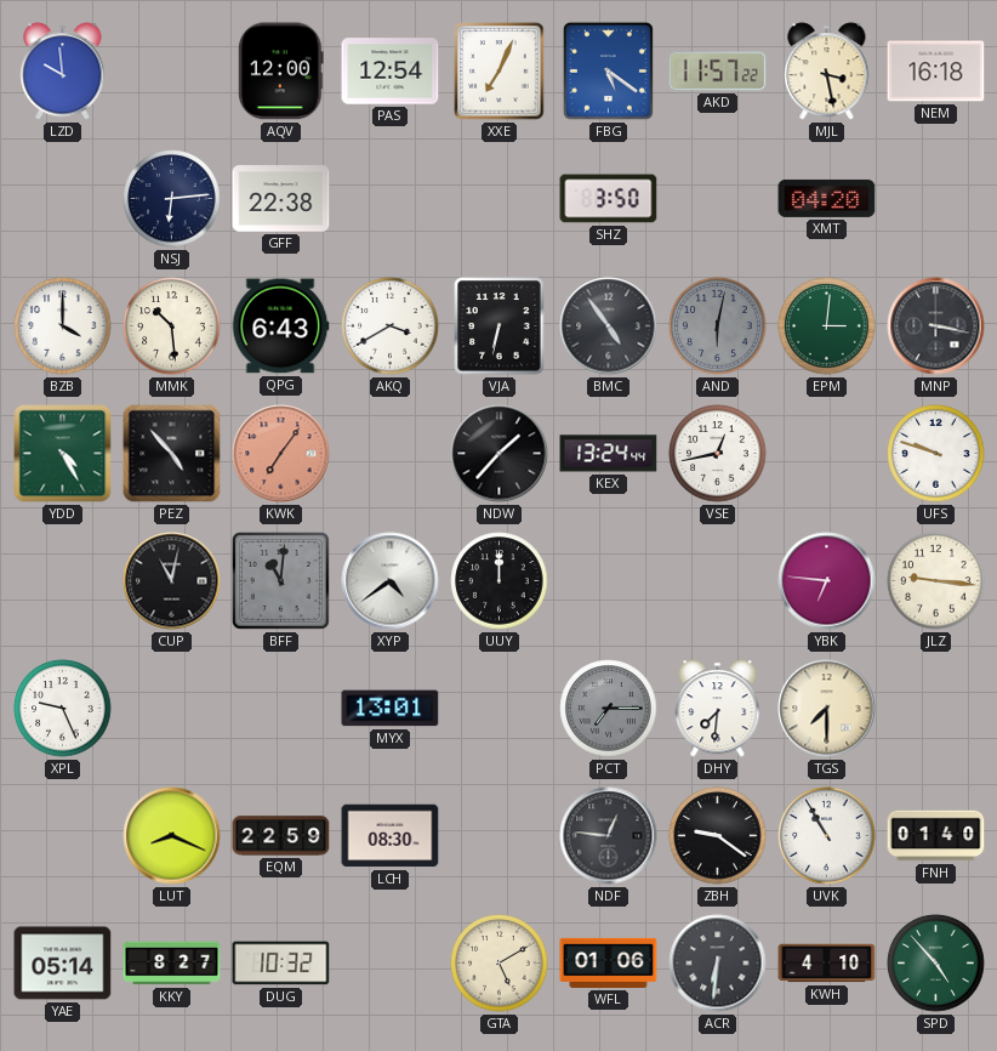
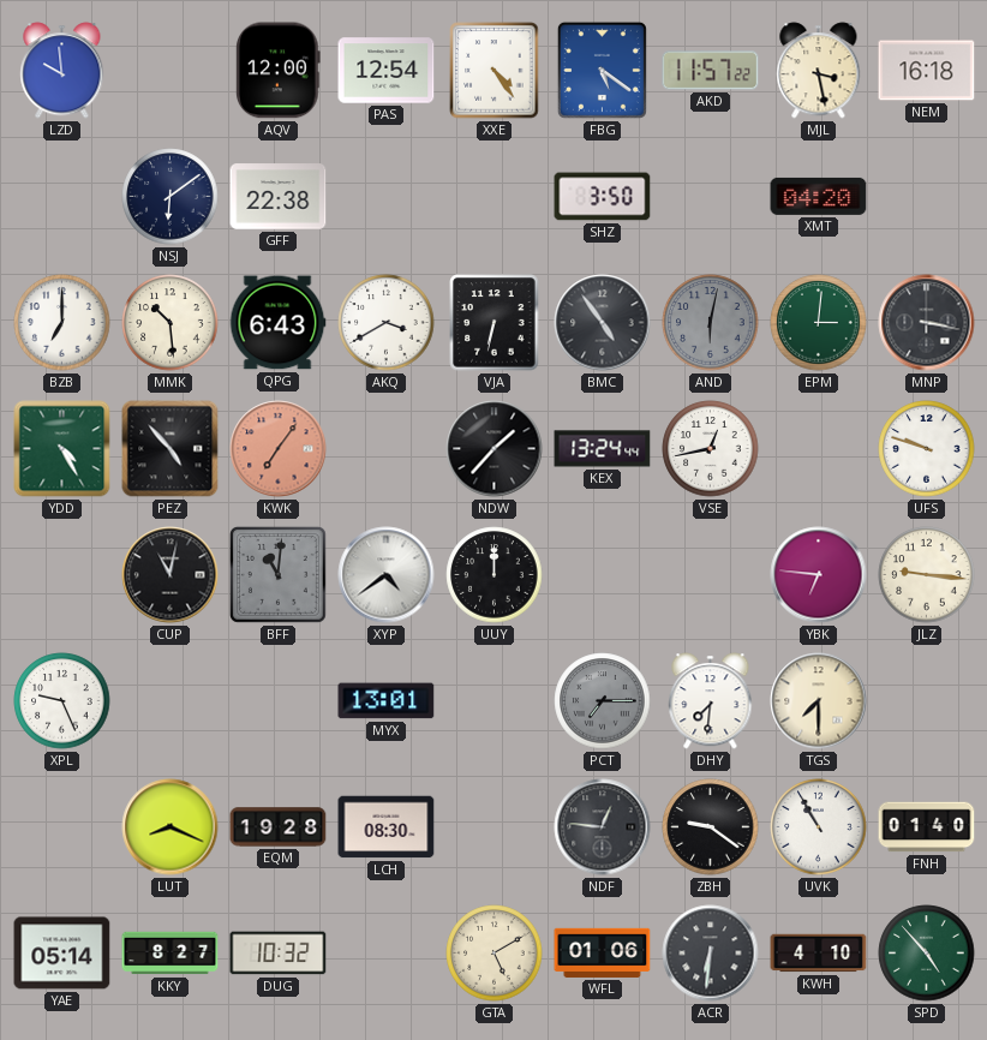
XXE: 7:04 -> 4:24 (495, 71)
NSJ: 6:14 -> 6:09 (171, 197)
BZB: 4:00 -> 7:00 (62, 323)
EQM: 22:59 -> 19:28 (279, 827)
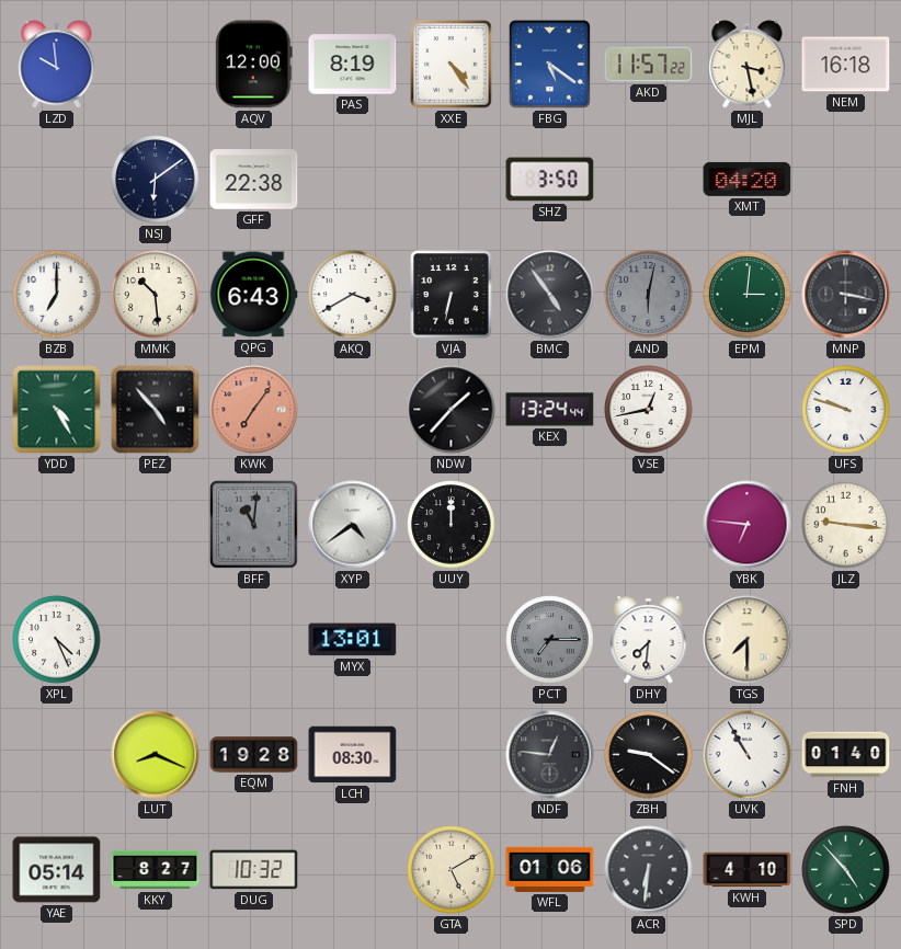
PAS: 12:54 -> 8:19 (353, 65)
CUP: 11:02 -> none (171, 575)
XPL: 9:26 -> 4:26 (57, 640)
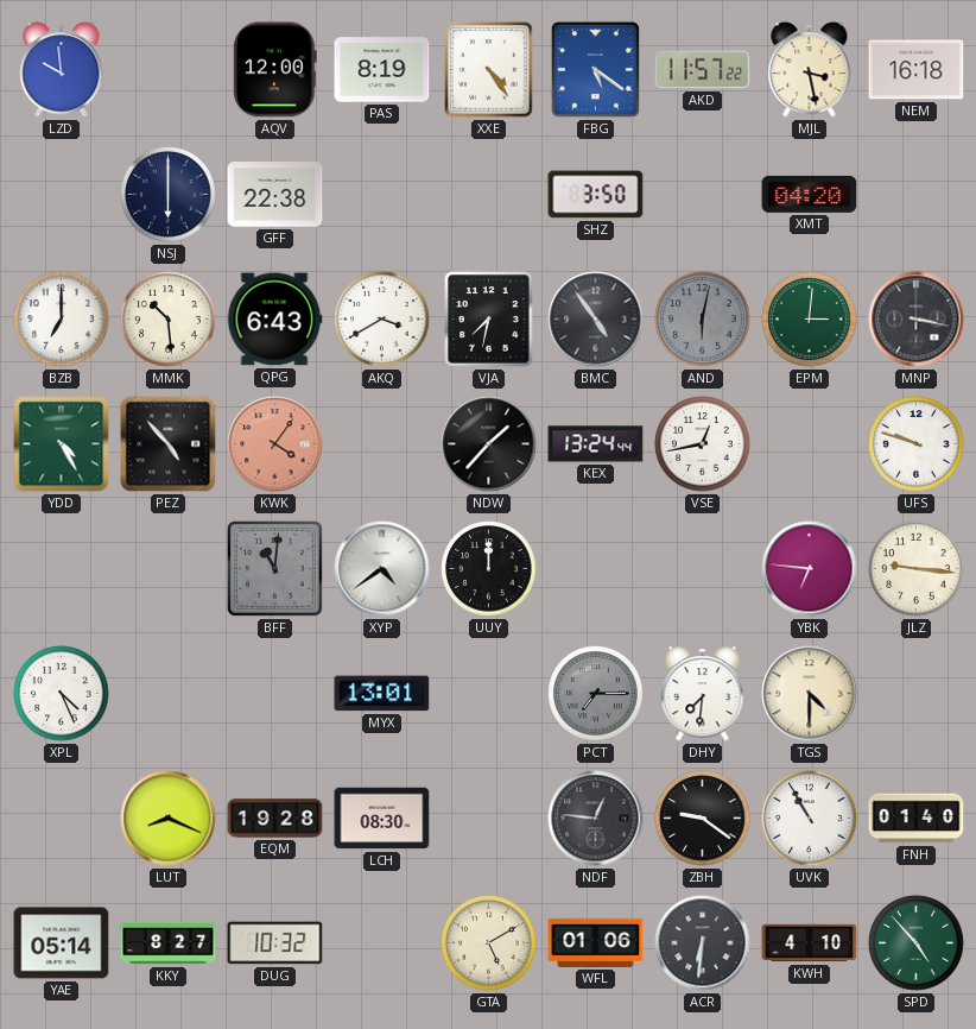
NSJ: 6:09 -> 6:00 (169, 195)
VJA: 6:32 -> 7:32 (489, 320)
KWK: 7:06 -> 4:06 (275, 444)
TGS: 7:30 -> 4:30 (810, 694)
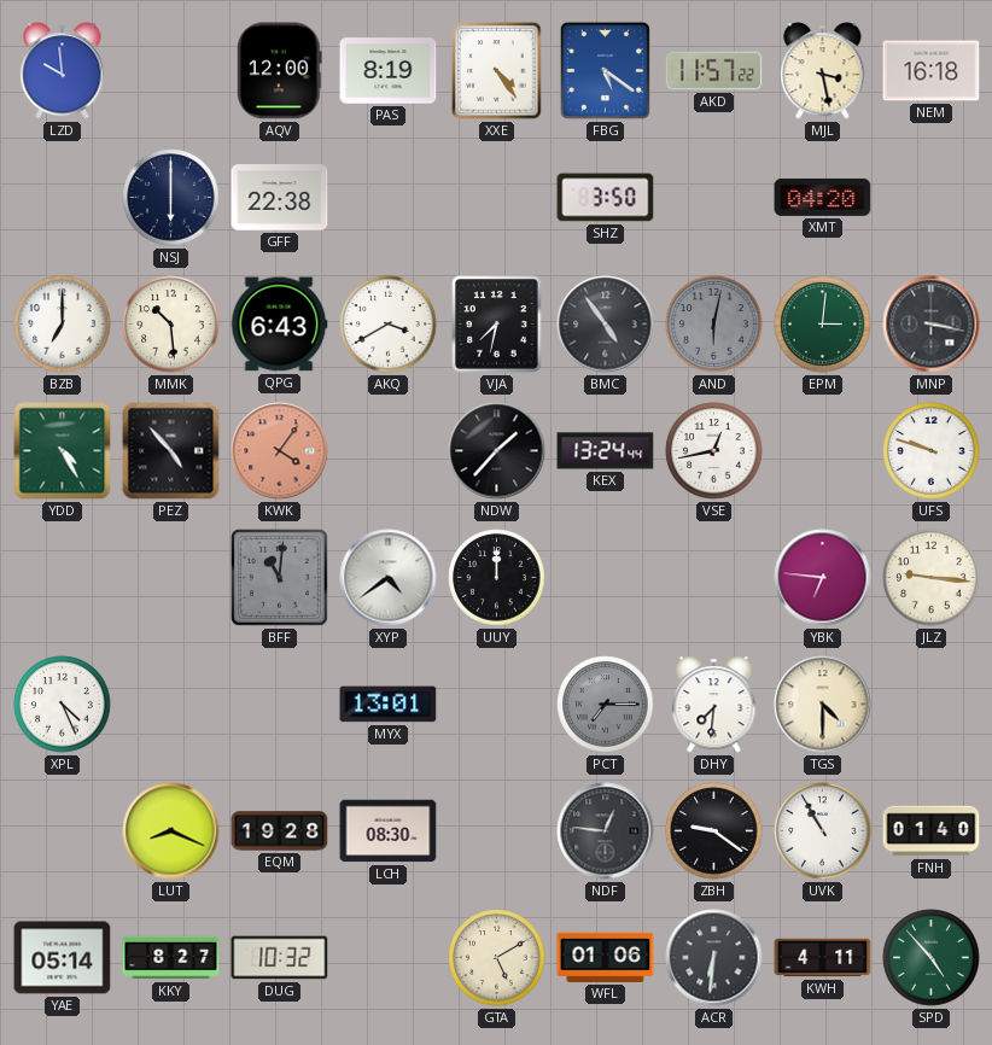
KWH: 4:10 -> 4:11 (823, 958)
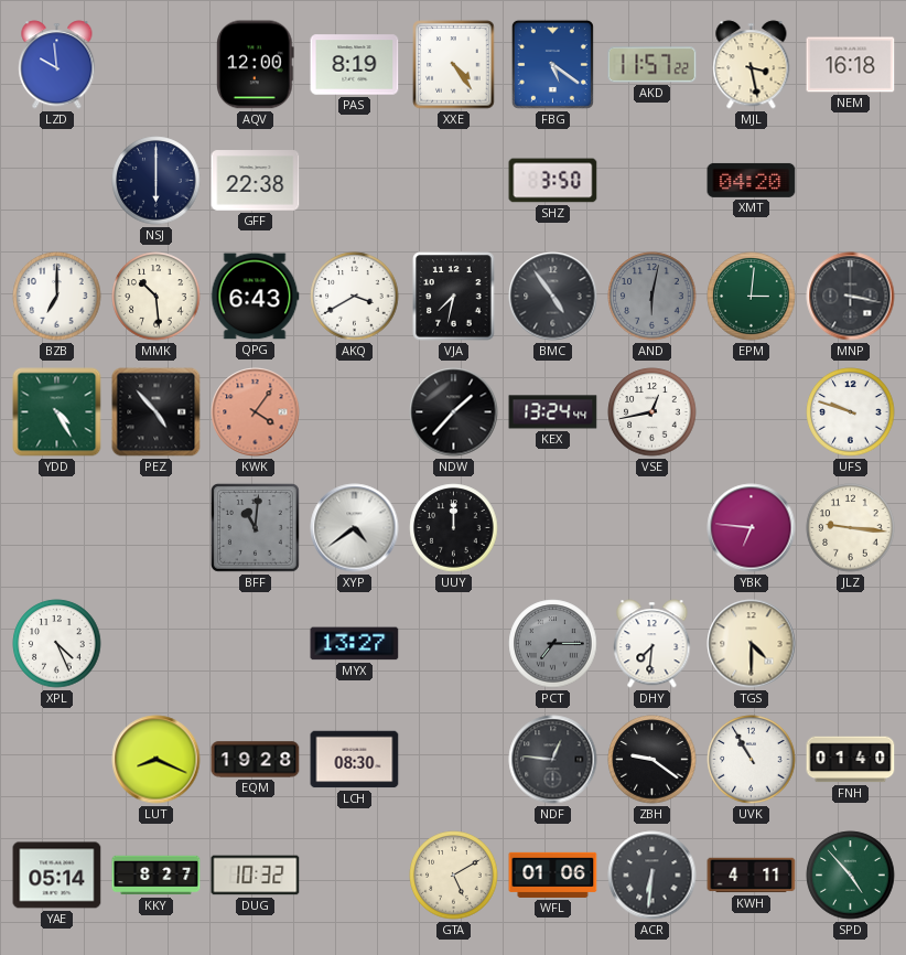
MYX: 13:01 -> 13:27 (355, 644)
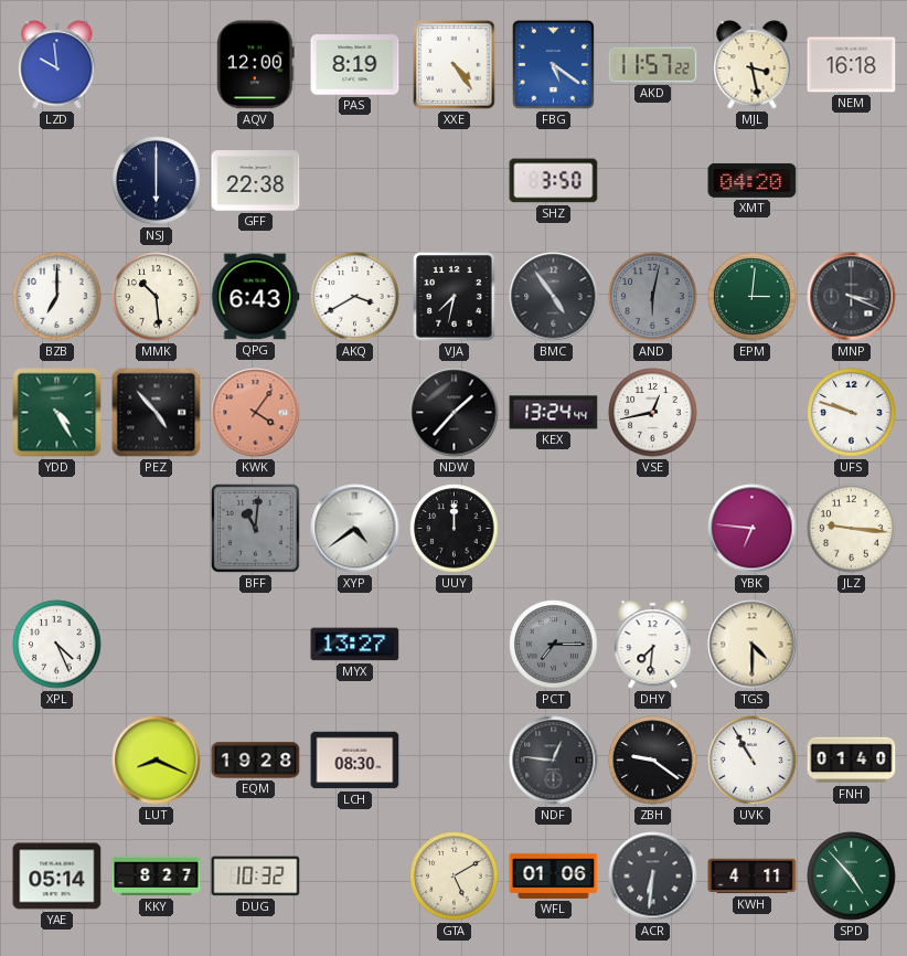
MNP: 3:17 -> 3:19 (852, 297)
